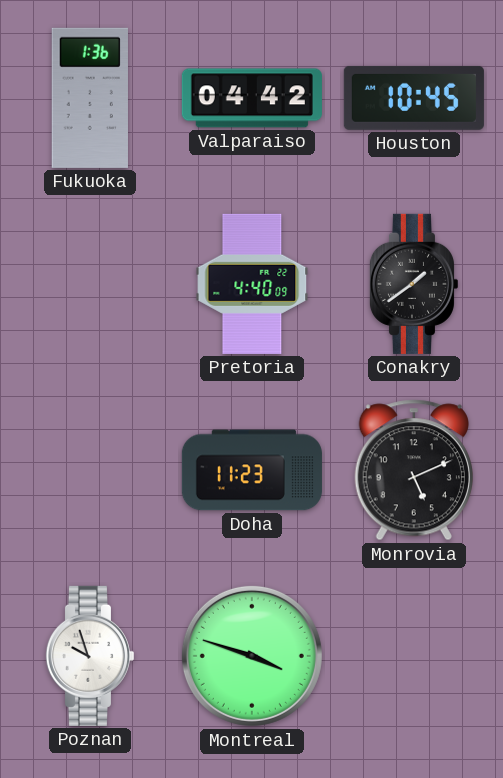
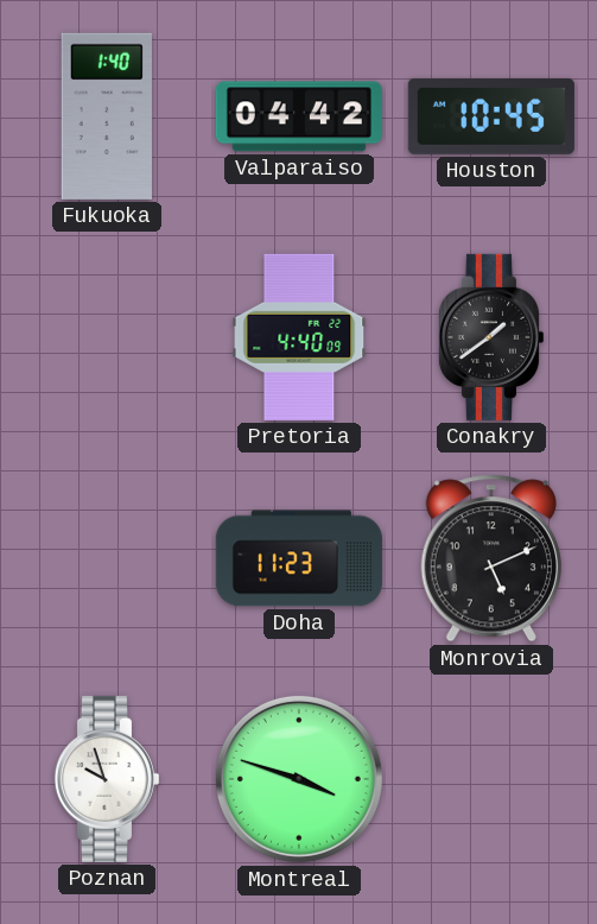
Fukuoka: 1:36 -> 1:40 (107, 116)
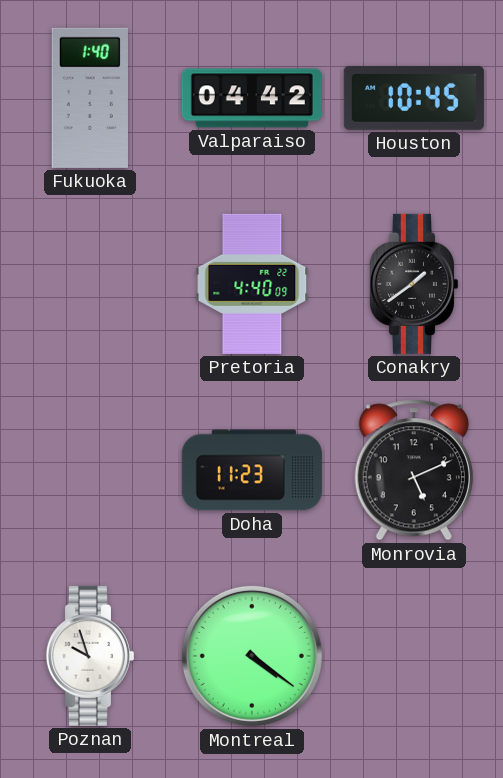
Montreal: 3:48 -> 4:21 (252, 656)
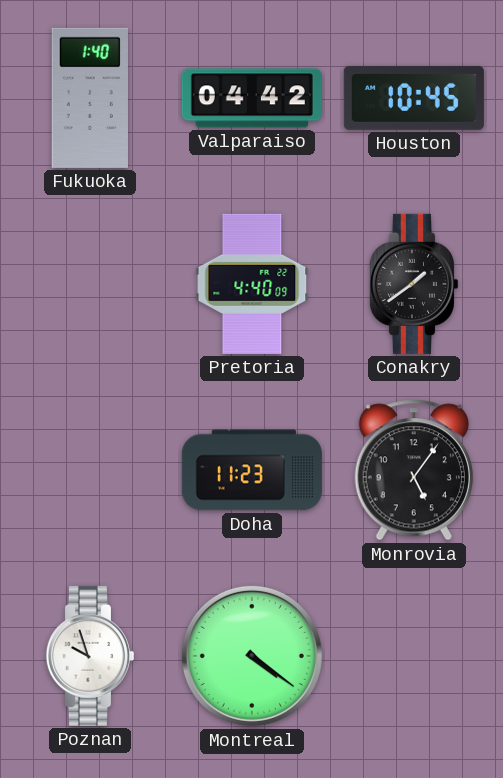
Monrovia: 5:11 -> 5:06 (414, 470)
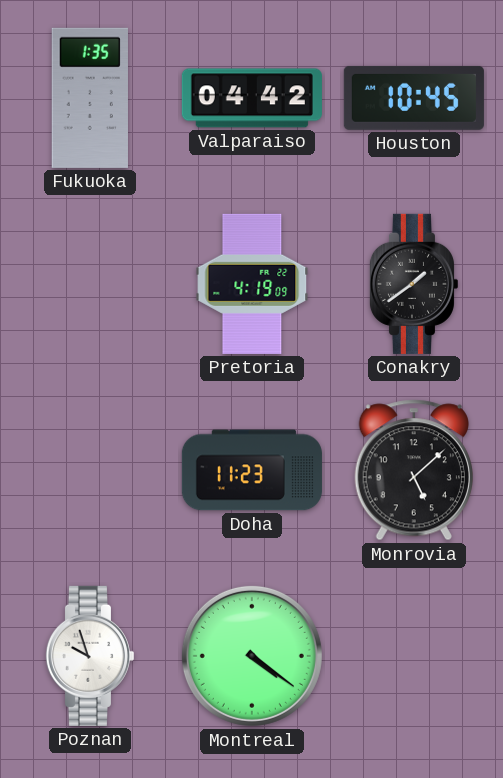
Fukuoka: 1:40 -> 1:35 (90, 98)
Pretoria: 4:40 -> 4:19 (252, 284)
Monrovia: 5:06 -> 5:08 (414, 470)
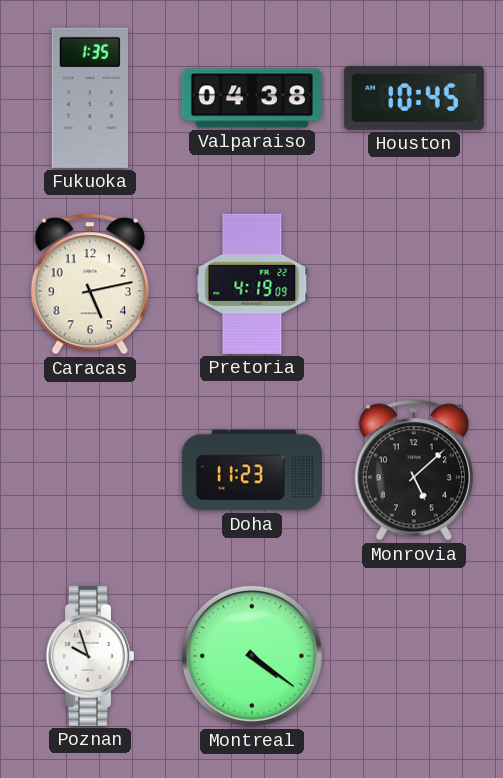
Valparaiso: 04:42 -> 04:38 (252, 98)
Caracas: none -> 5:13 (90, 284)
Conakry: 1:39 -> none (413, 284)
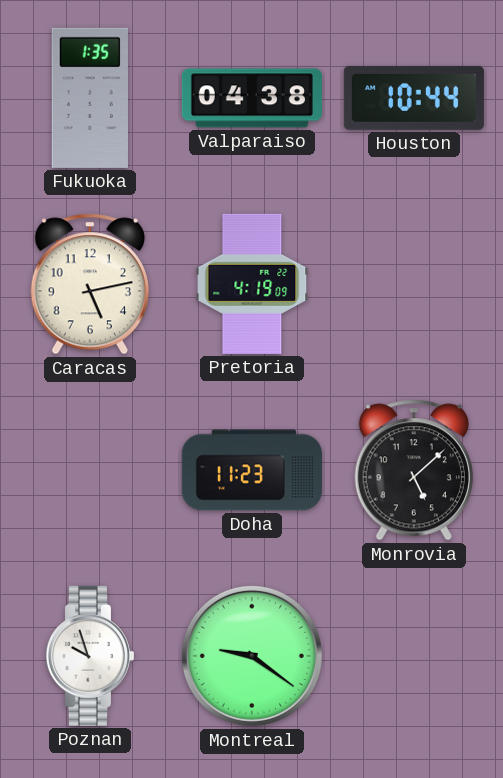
Houston: 10:45 -> 10:44 (414, 98)
Montreal: 4:21 -> 9:21 (252, 656)
